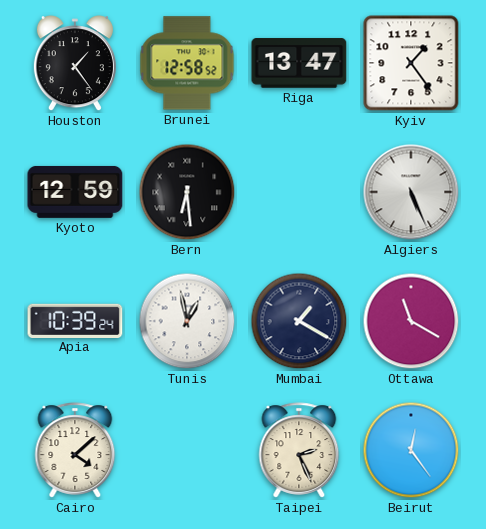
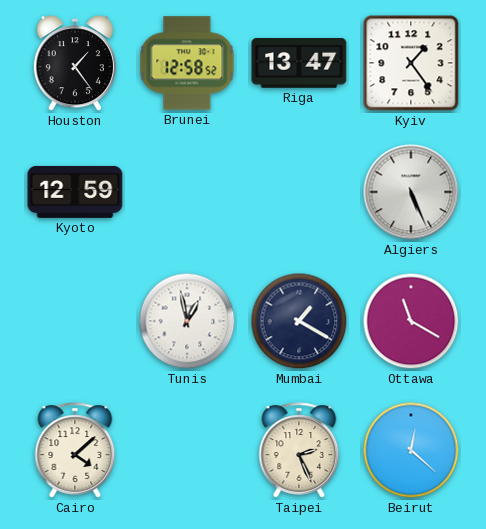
Bern: 6:29 -> none (187, 192)
Apia: 10:39 -> none (75, 320)
Beirut: 12:24 -> 12:22 (411, 450)
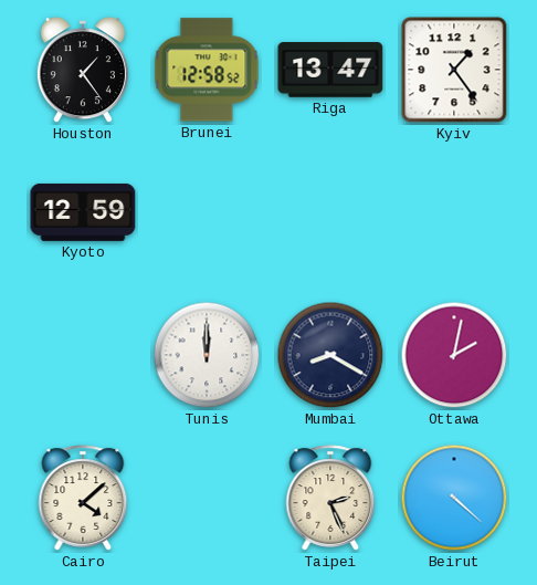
Algiers: 5:26 -> none (411, 192)
Tunis: 12:58 -> 12:00 (207, 355)
Mumbai: 1:20 -> 8:20 (330, 355)
Ottawa: 11:20 -> 2:02 (454, 355)
Beirut: 12:22 -> 4:22 (454, 498)
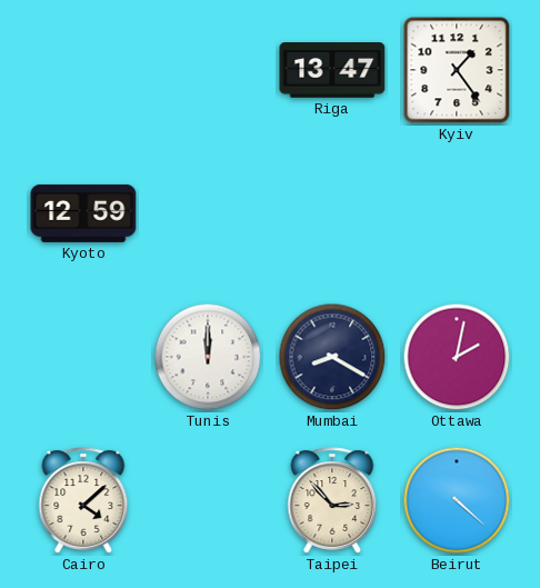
Houston: 1:24 -> none (83, 71)
Brunei: 12:58 -> none (207, 70)
Taipei: 2:26 -> 2:53 (332, 500)
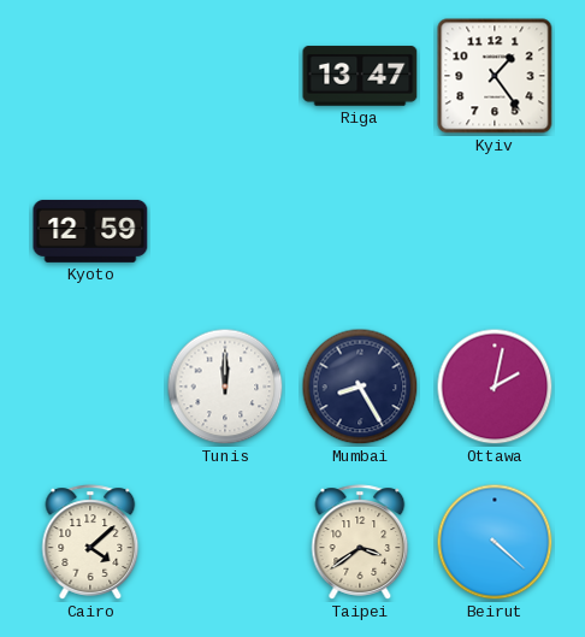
Mumbai: 8:20 -> 8:25 (360, 387)
Taipei: 2:53 -> 3:39 (360, 542)
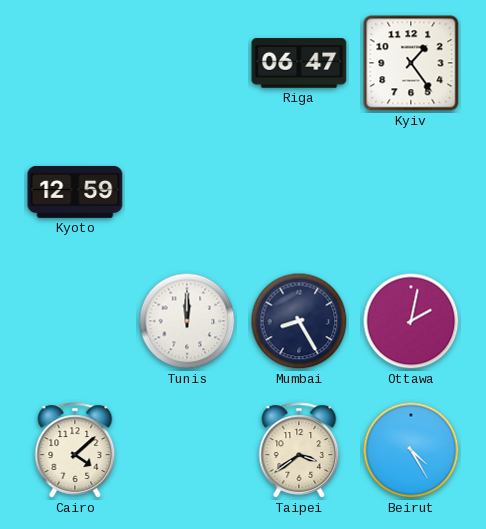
Riga: 13:47 -> 06:47 (299, 63)
Beirut: 4:22 -> 4:25 (411, 450)
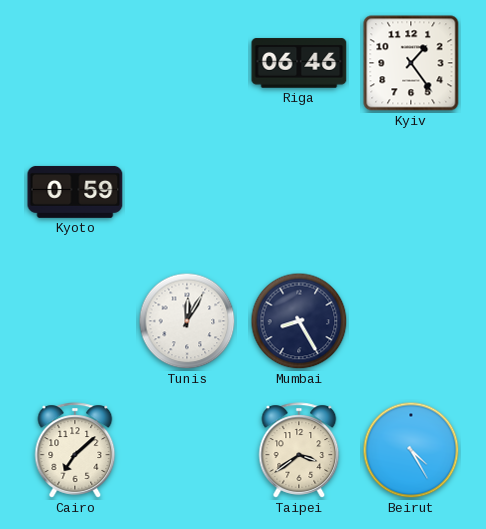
Riga: 06:47 -> 06:46 (299, 63)
Kyoto: 12:59 -> 0:59 (75, 192)
Tunis: 12:00 -> 12:05 (187, 321)
Ottawa: 2:02 -> none (411, 321)
Cairo: 4:08 -> 7:08 (75, 450)
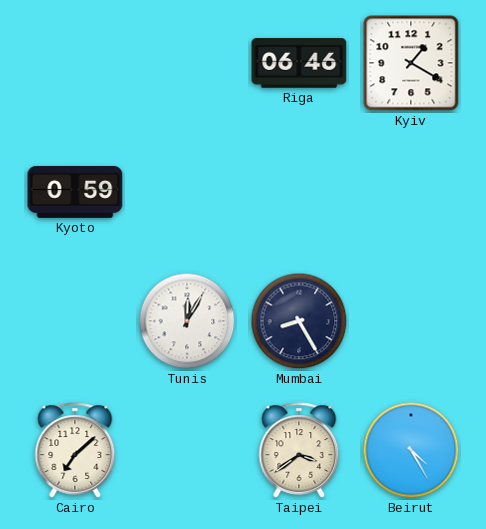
Kyiv: 1:24 -> 1:20 (411, 63)
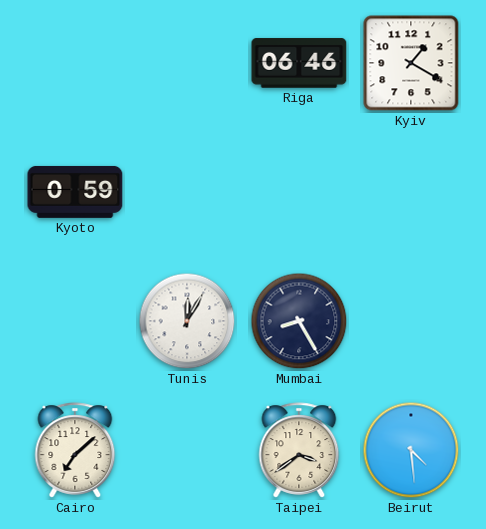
Beirut: 4:25 -> 4:29 (411, 450)
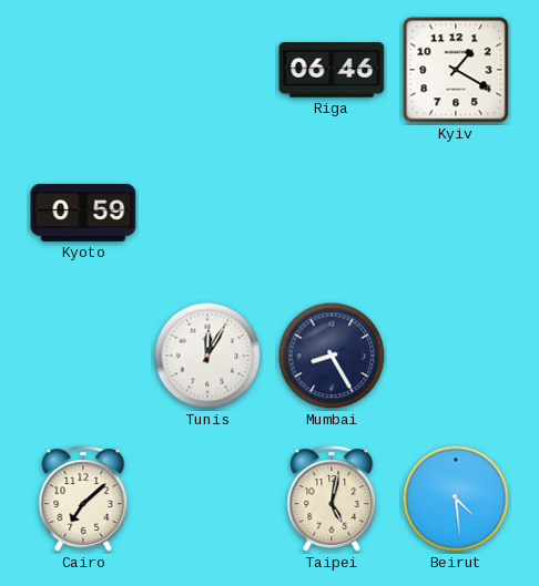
Taipei: 3:39 -> 5:02 (332, 498)
